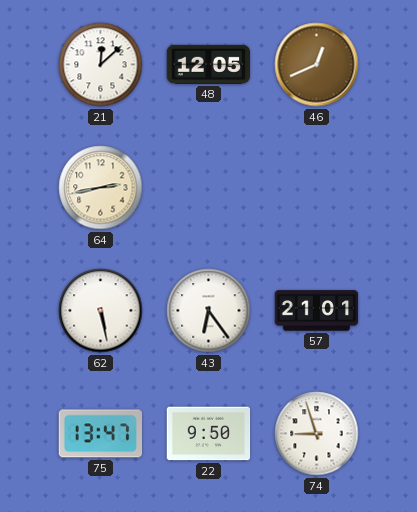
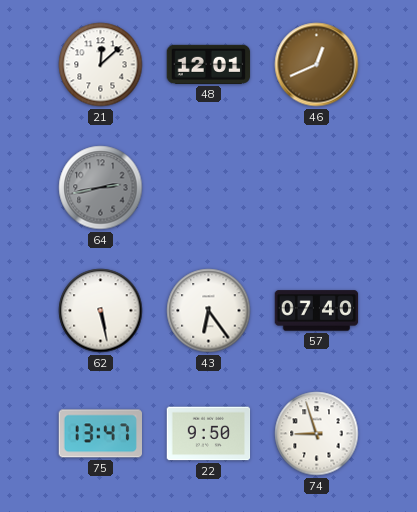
48: 12:05 -> 12:01 (209, 64)
64 dial: cream -> grey (101, 188)
57: 21:01 -> 07:40 (317, 311)
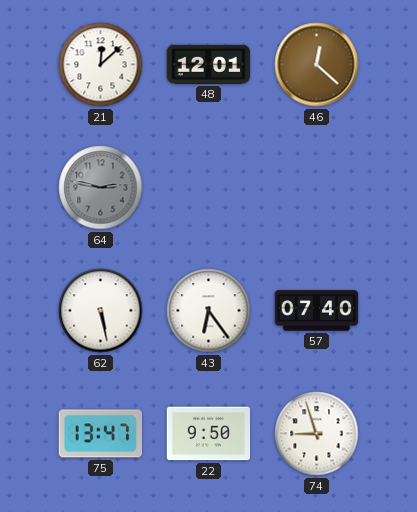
46: 12:41 -> 12:22 (317, 65)
64: 2:43 -> 2:47 (101, 188)
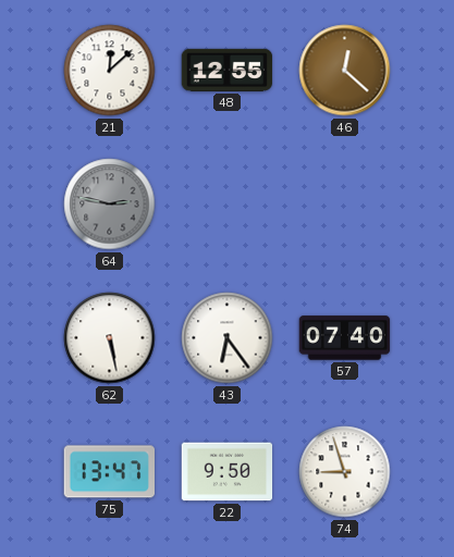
48: 12:01 -> 12:55 (228, 70)
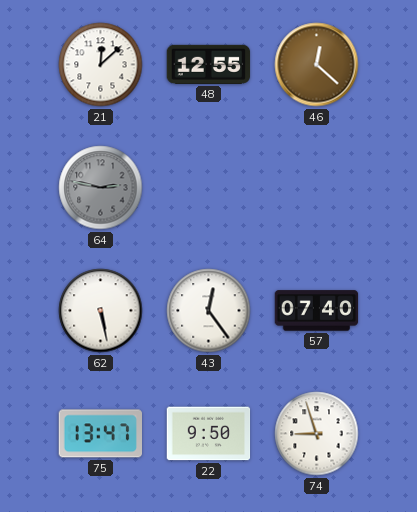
43: 6:24 -> 12:24 (209, 311)
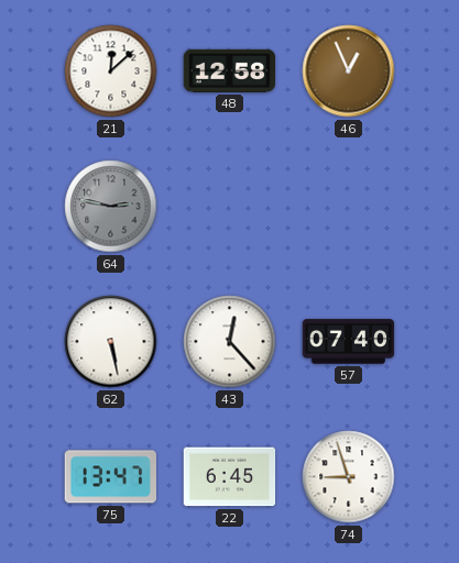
48: 12:55 -> 12:58 (230, 70)
46: 12:22 -> 12:56 (349, 71)
43: 12:24 -> 12:23 (230, 342)
22: 9:50 -> 6:45 (230, 477)
